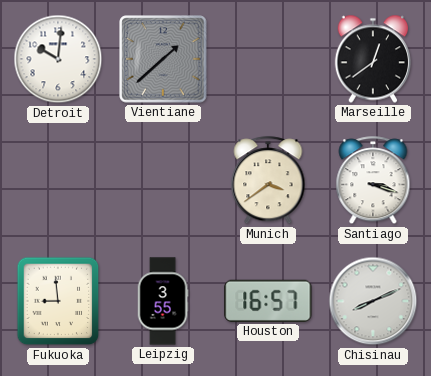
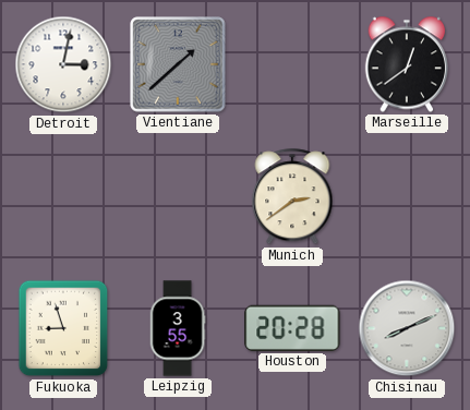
Detroit: 10:01 -> 3:02 (63, 64)
Munich: 3:39 -> 2:39 (292, 197)
Santiago: 3:18 -> none (373, 181)
Fukuoka: 8:59 -> 8:57 (63, 328)
Houston: 16:57 -> 20:28 (292, 328)
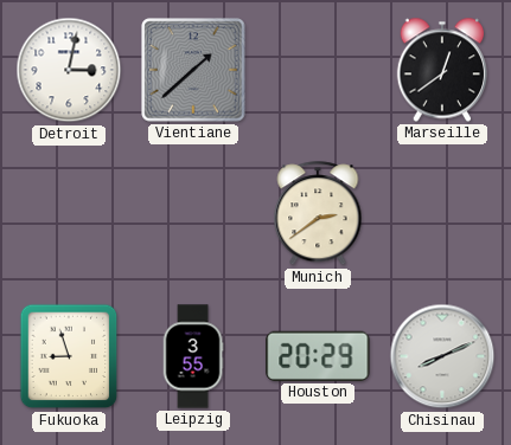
Houston: 20:28 -> 20:29 (318, 356)
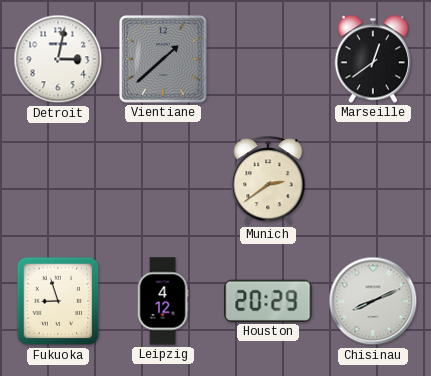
Leipzig: 3:55 -> 4:12 (163, 301)
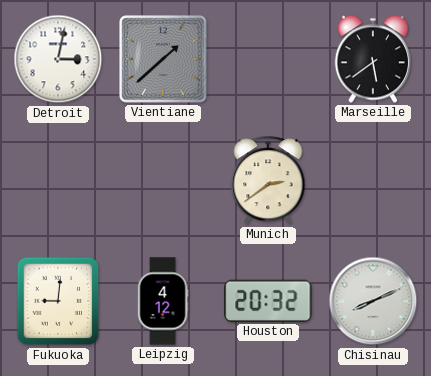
Marseille: 12:39 -> 5:39 (372, 59)
Fukuoka: 8:57 -> 9:01 (58, 301)
Houston: 20:29 -> 20:32 (268, 301)
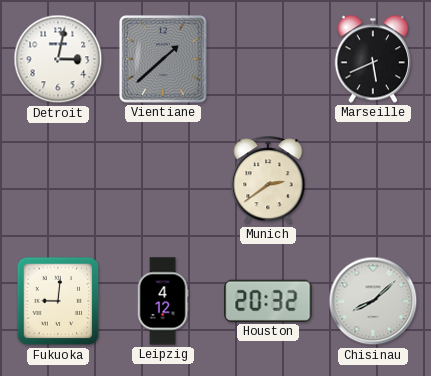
Marseille: 5:39 -> 5:41 (372, 59)
Chisinau: 8:11 -> 8:08 (373, 301)
